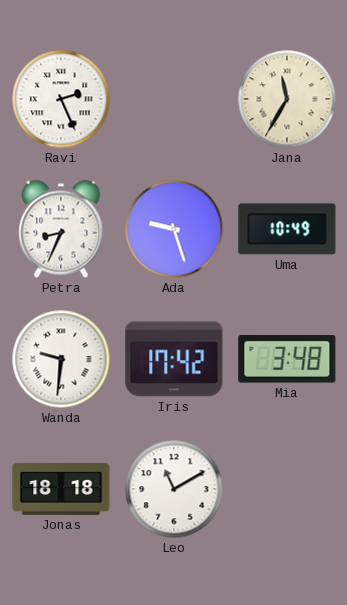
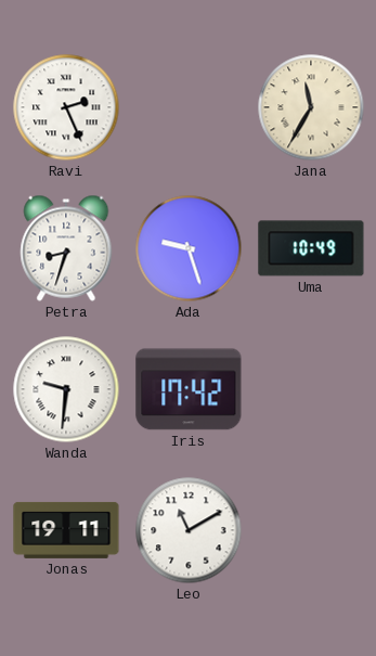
Petra: 8:34 -> 8:33 (66, 248)
Mia: 3:48 -> none (287, 359)
Jonas: 18:18 -> 19:11 (66, 530)
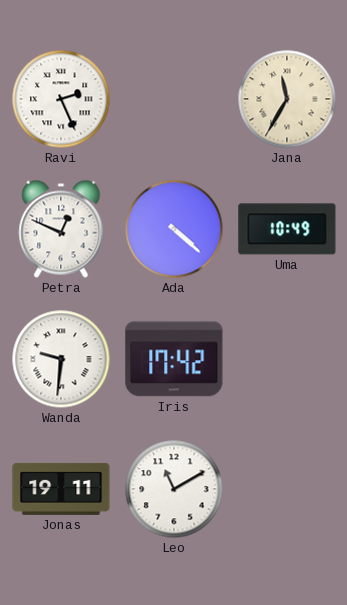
Petra: 8:33 -> 12:49 (61, 229)
Ada: 9:27 -> 4:22 (174, 229)
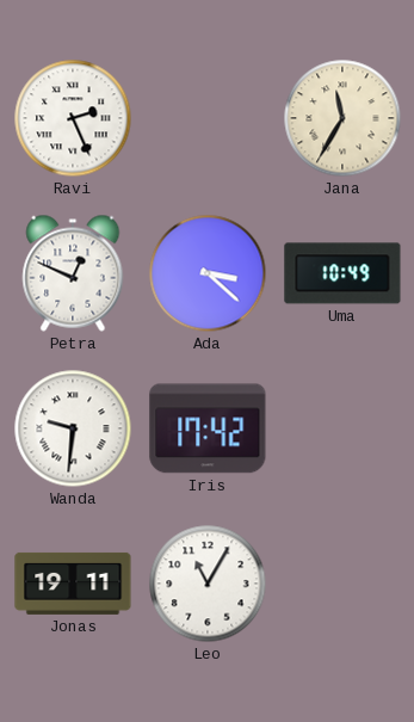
Ada: 4:22 -> 3:22 (208, 273)
Leo: 11:10 -> 11:05 (208, 584)
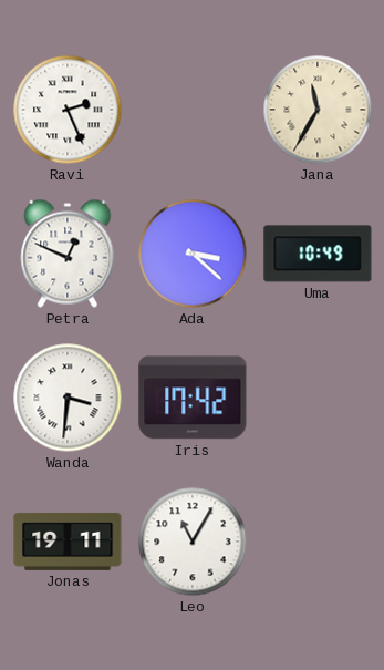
Wanda: 9:31 -> 3:31 (68, 398)
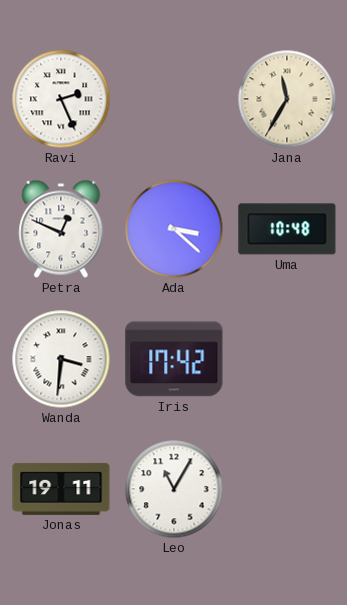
Uma: 10:49 -> 10:48 (287, 229)
